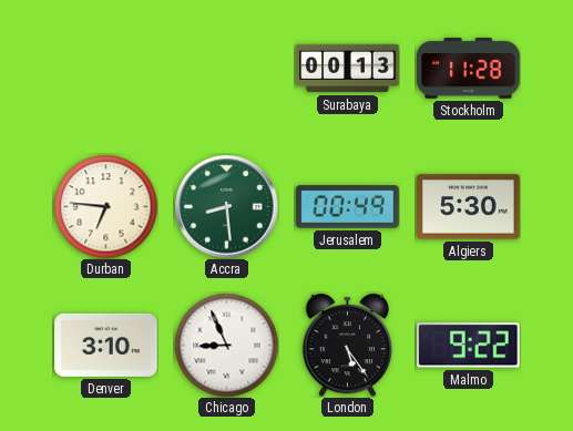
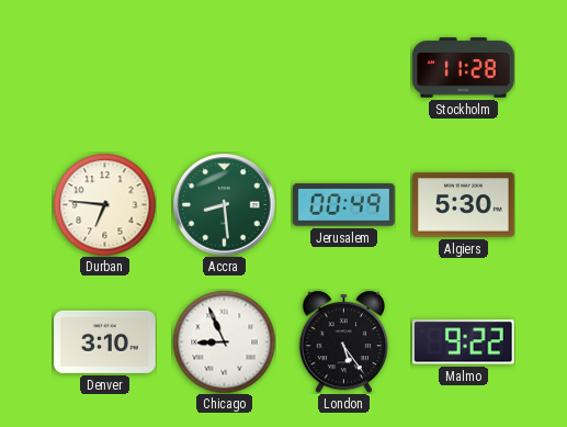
Surabaya: 00:13 -> none (348, 69)
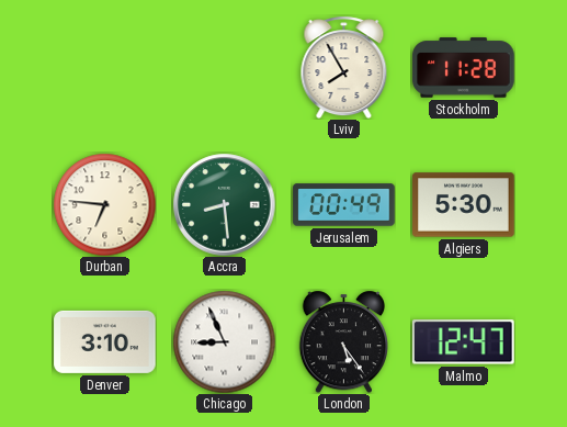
Lviv: none -> 7:55 (344, 67)
Malmo: 9:22 -> 12:47 (463, 342)
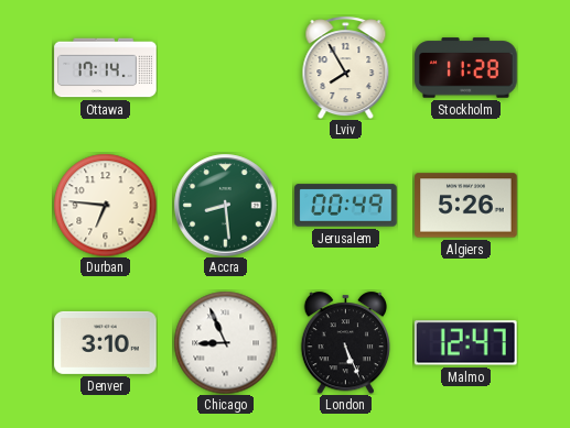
Ottawa: none -> 17:14 (106, 68)
Algiers: 5:30 -> 5:26 (466, 206)
London: 5:24 -> 5:26 (345, 342)
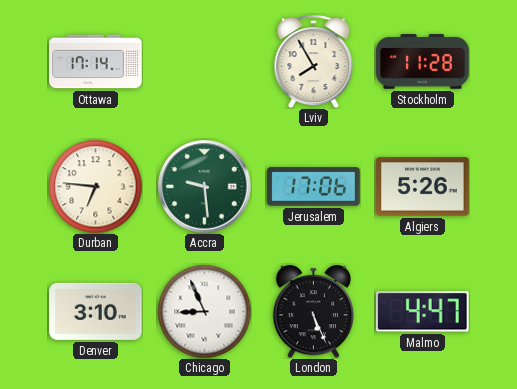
Accra: 8:29 -> 9:29 (204, 186)
Jerusalem: 00:49 -> 17:06 (314, 187)
Malmo: 12:47 -> 4:47 (422, 312)
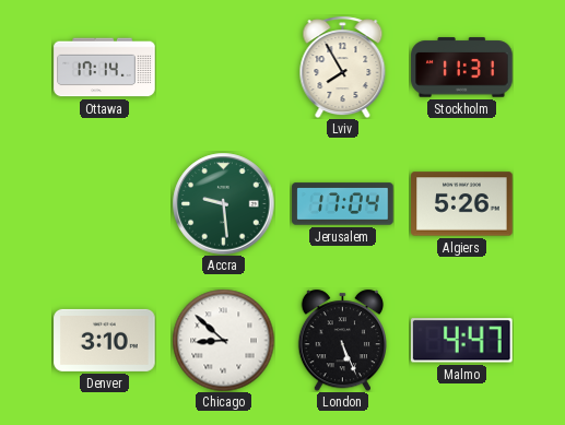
Stockholm: 11:28 -> 11:31 (462, 68)
Durban: 6:46 -> none (95, 186)
Jerusalem: 17:06 -> 17:04 (343, 204)
Chicago: 8:56 -> 8:52 (223, 340)
